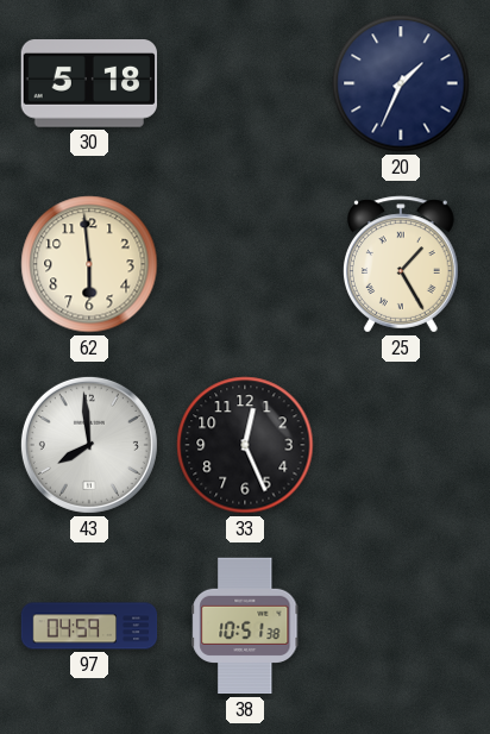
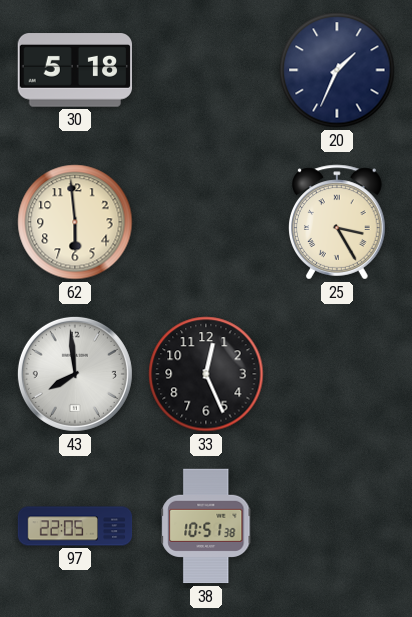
25: 1:25 -> 3:25 (338, 222)
97: 04:59 -> 22:05 (75, 526)
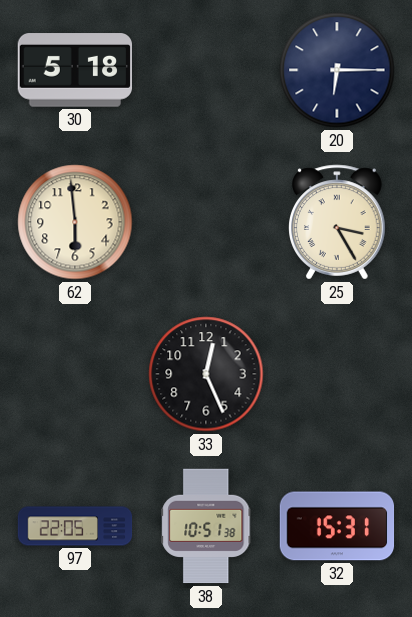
20: 1:34 -> 6:15 (337, 70)
43: 7:59 -> none (75, 374)
32: none -> 15:31 (337, 526)
